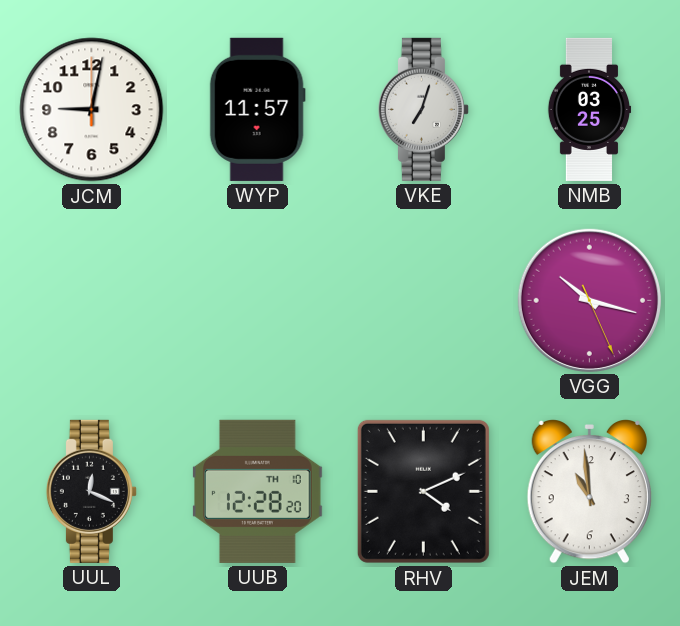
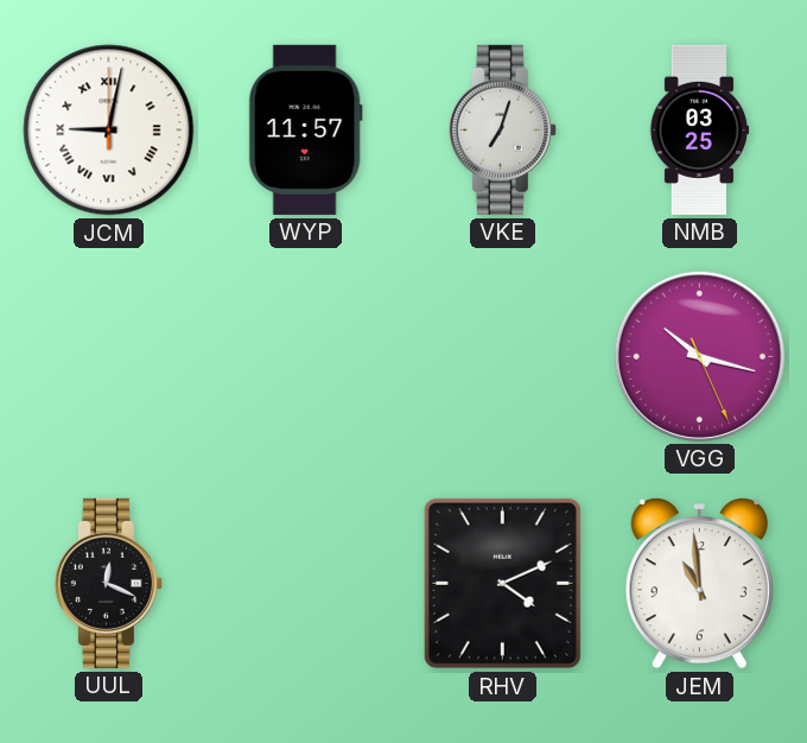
JCM numerals: Arabic -> Roman (109, 131)
UUB: 12:28 -> none (258, 491)
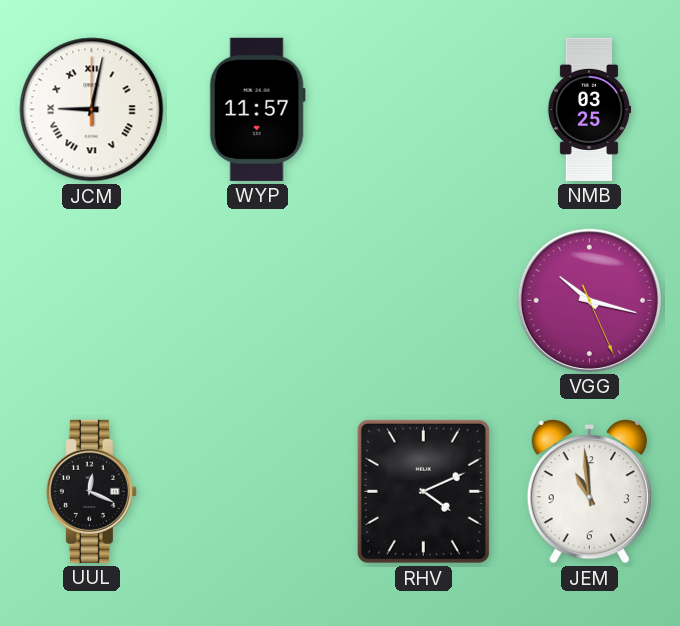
VKE: 7:03 -> none (502, 129)
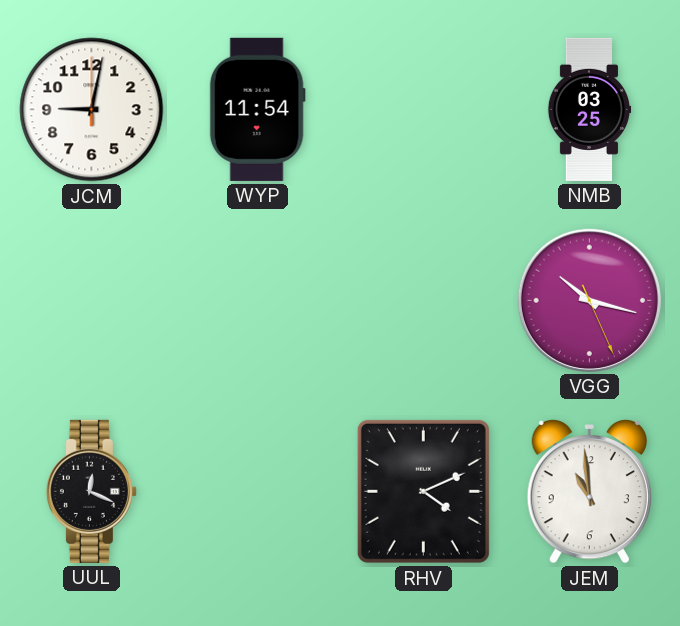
JCM numerals: Roman -> Arabic (92, 110)
WYP: 11:57 -> 11:54 (257, 109)
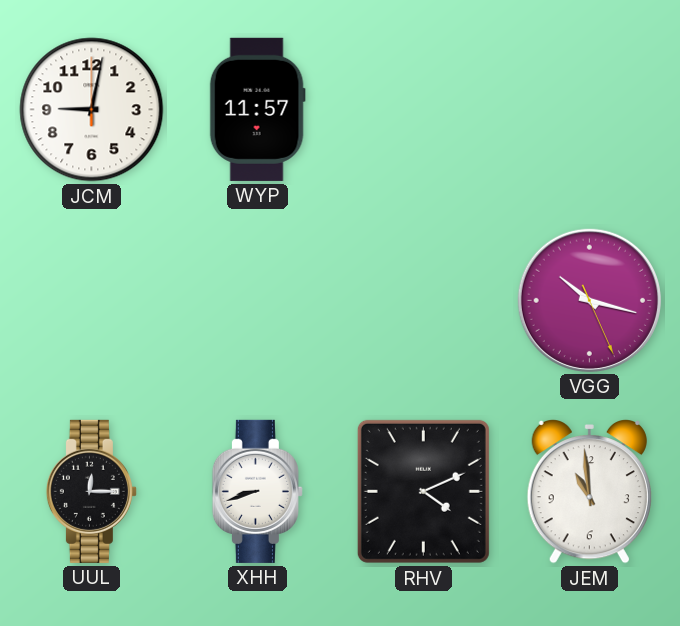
WYP: 11:54 -> 11:57 (257, 109)
NMB: 03:25 -> none (589, 109)
UUL: 12:19 -> 12:15 (91, 491)
XHH: none -> 8:42 (257, 491)
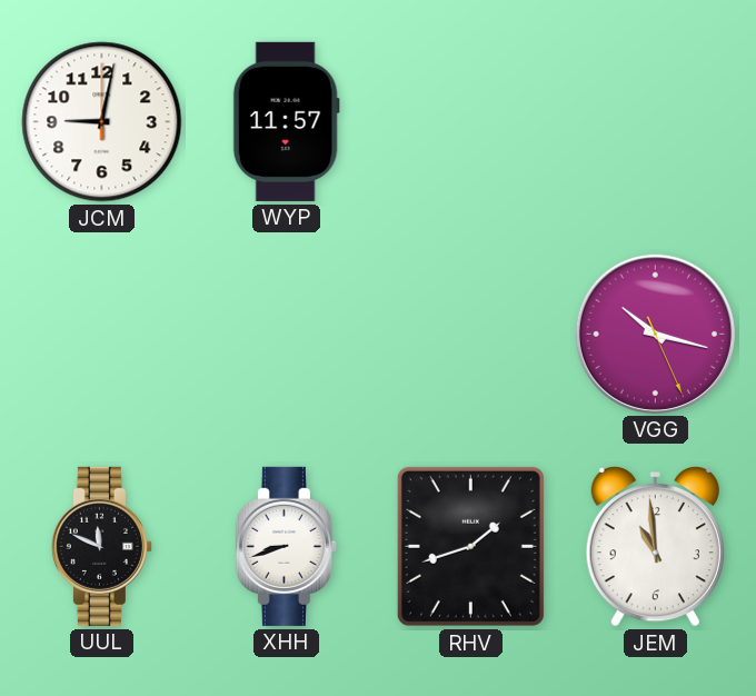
UUL: 12:15 -> 11:49 (101, 546)
RHV: 4:11 -> 1:42 (470, 546)
